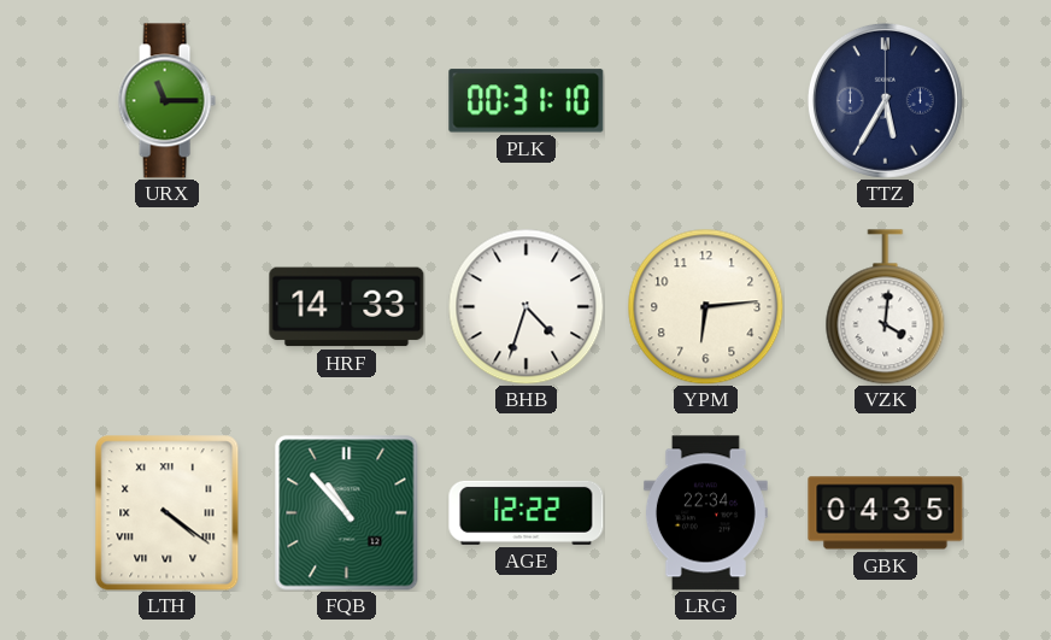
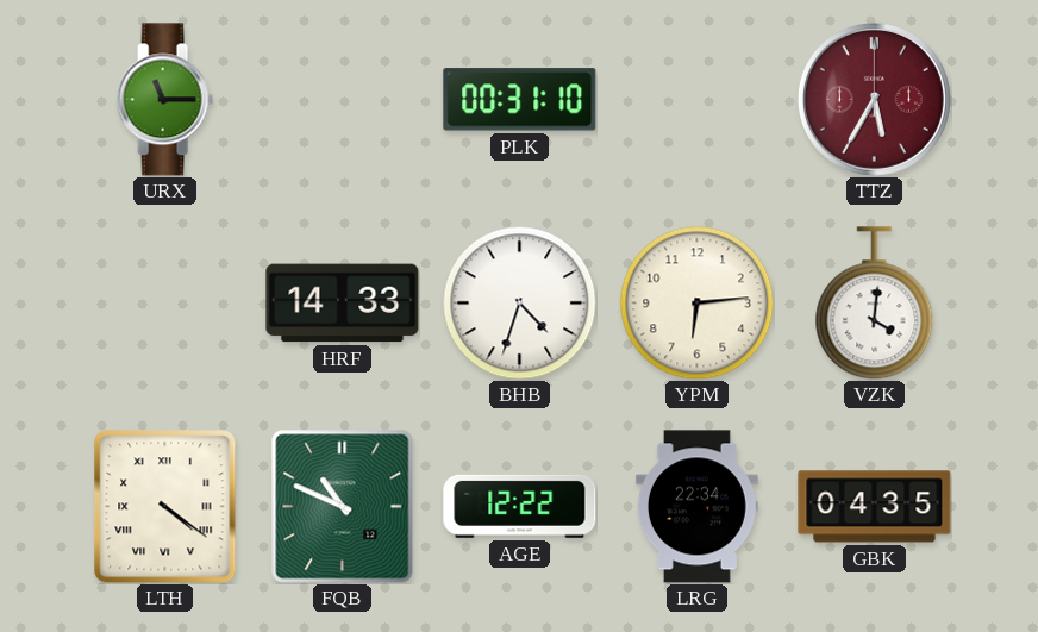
TTZ dial: navy -> burgundy (874, 99)
FQB: 10:53 -> 10:49 (343, 507)
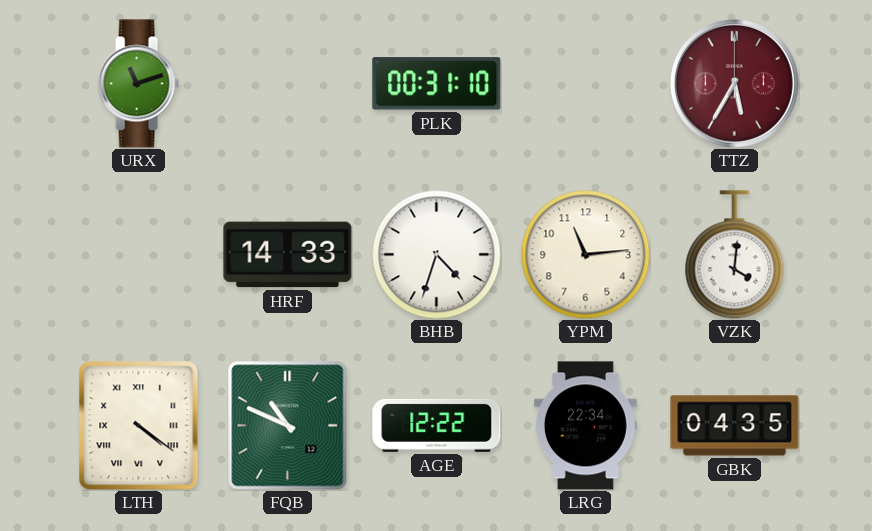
URX: 11:15 -> 11:12 (138, 84)
YPM: 6:14 -> 11:14 (585, 254)
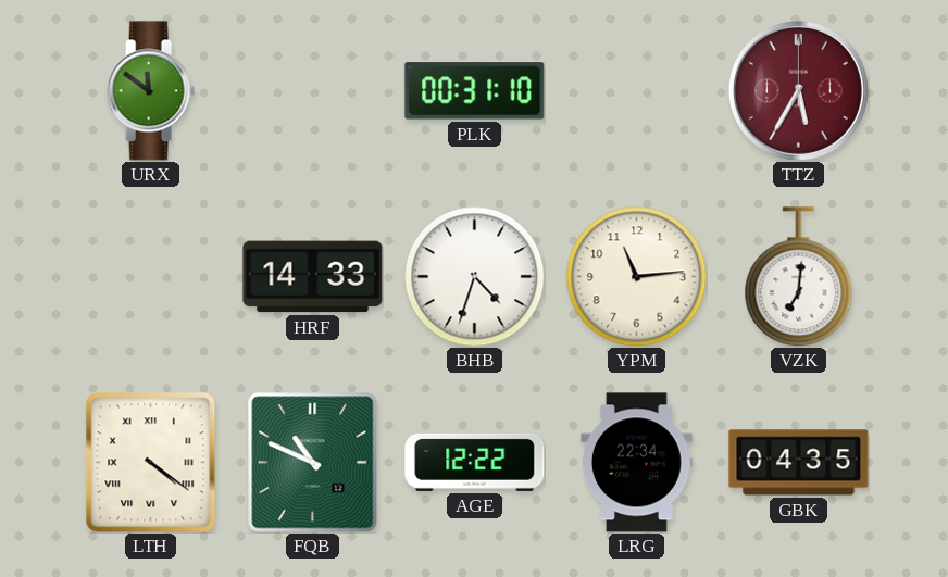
URX: 11:12 -> 11:51 (150, 91)
VZK: 4:01 -> 7:01 (799, 277)
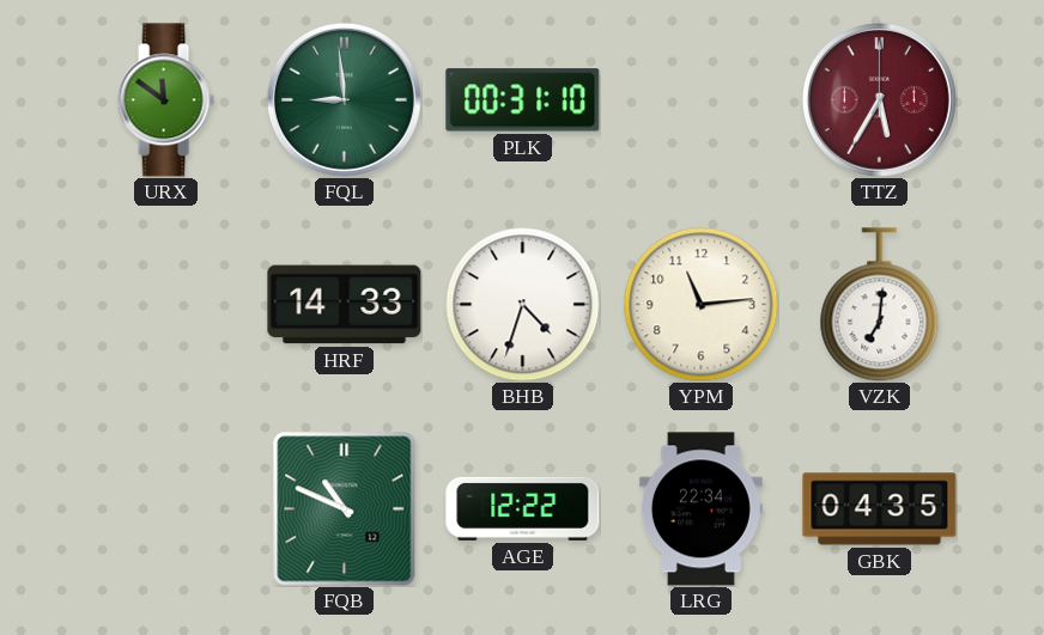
FQL: none -> 8:59 (344, 99)
LTH: 4:21 -> none (151, 463)
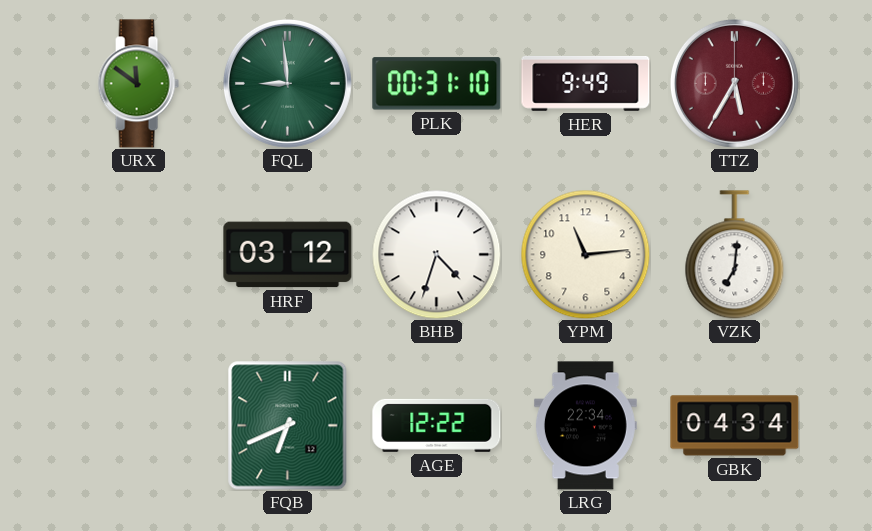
HER: none -> 9:49 (586, 83)
HRF: 14:33 -> 03:12 (288, 255)
FQB: 10:49 -> 6:41 (288, 426)
GBK: 04:35 -> 04:34 (735, 426)
